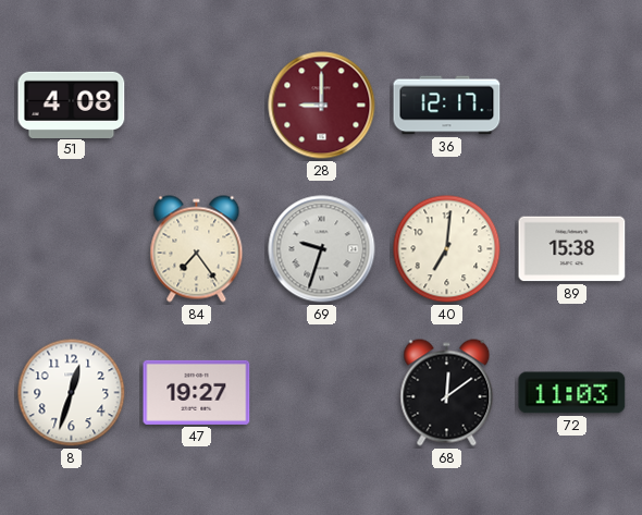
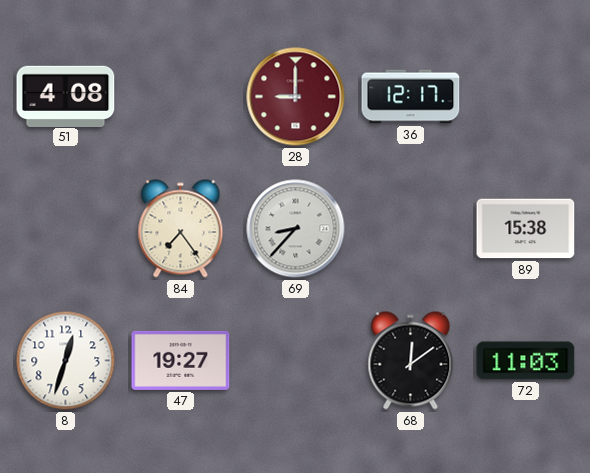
69: 9:33 -> 8:37 (296, 229)
40: 7:01 -> none (447, 249)
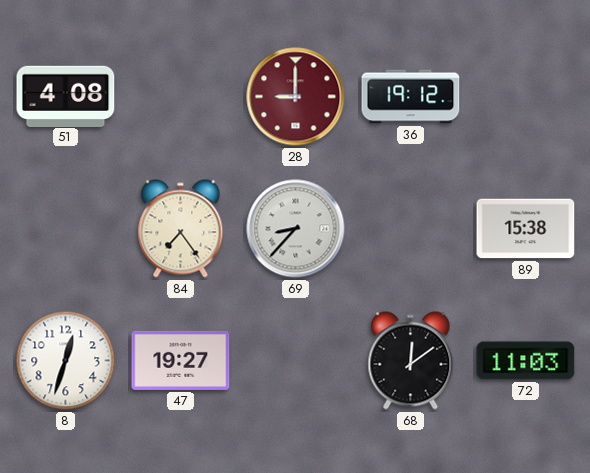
36: 12:17 -> 19:12 (411, 97)
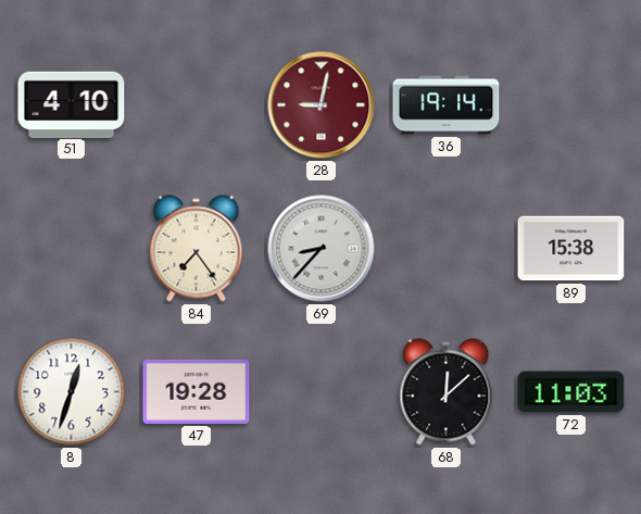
51: 4:08 -> 4:10 (72, 104)
28: 9:00 -> 9:02 (322, 105)
36: 19:12 -> 19:14 (447, 105)
47: 19:27 -> 19:28 (197, 391)
68: 12:09 -> 12:08 (447, 392)
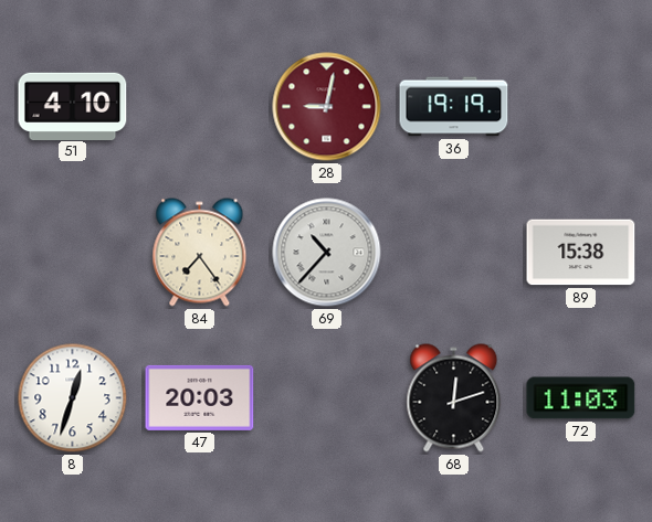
36: 19:14 -> 19:19 (454, 107)
69: 8:37 -> 10:37 (327, 253)
47: 19:28 -> 20:03 (200, 397)
68: 12:08 -> 12:12 (454, 398)
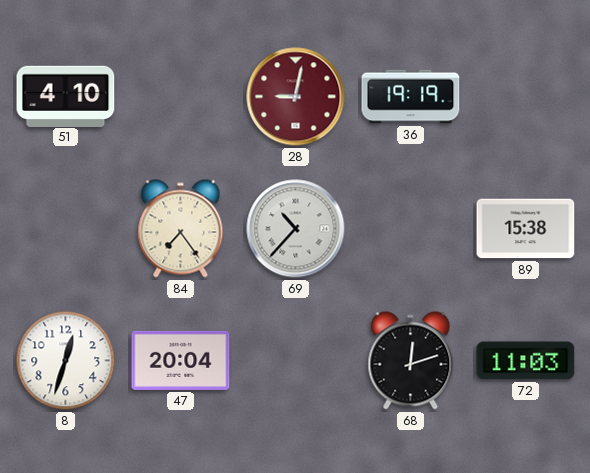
47: 20:03 -> 20:04 (181, 360)
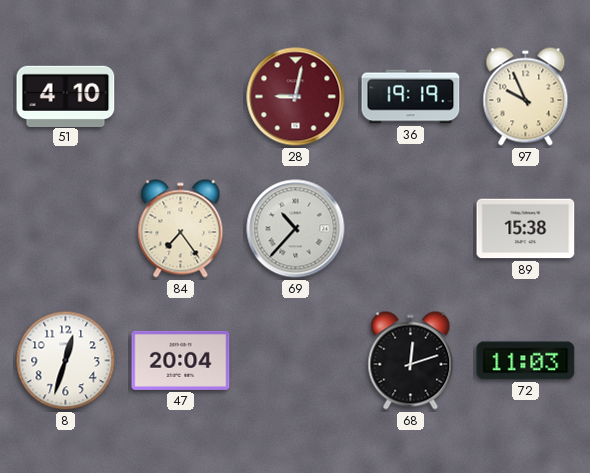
97: none -> 9:56 (526, 97)
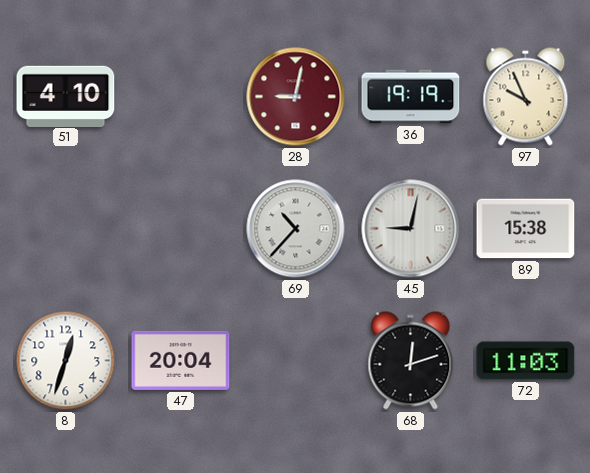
84: 7:24 -> none (181, 229)
45: none -> 9:02 (411, 229)
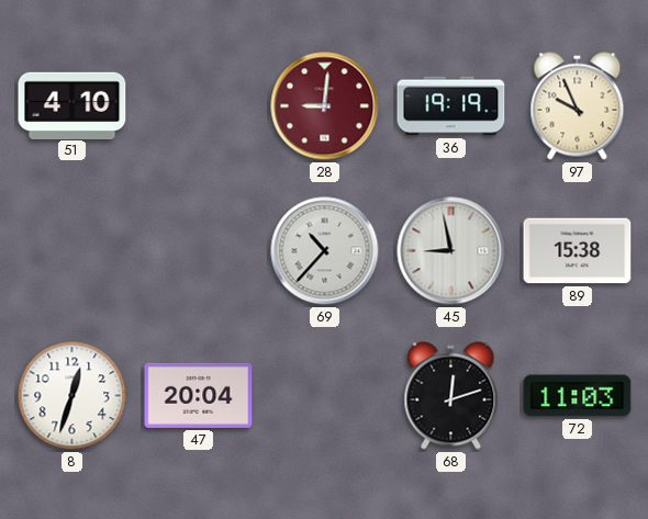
28: 9:02 -> 9:01 (325, 106)
45: 9:02 -> 8:58 (451, 251)
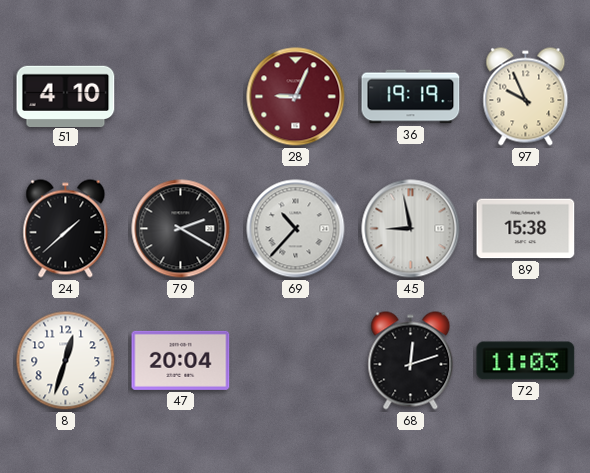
28: 9:01 -> 9:04 (296, 97)
24: none -> 1:38 (66, 229)
79: none -> 2:20 (181, 229)
